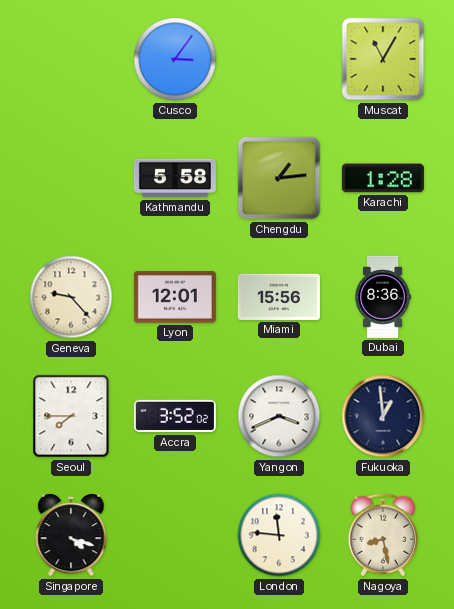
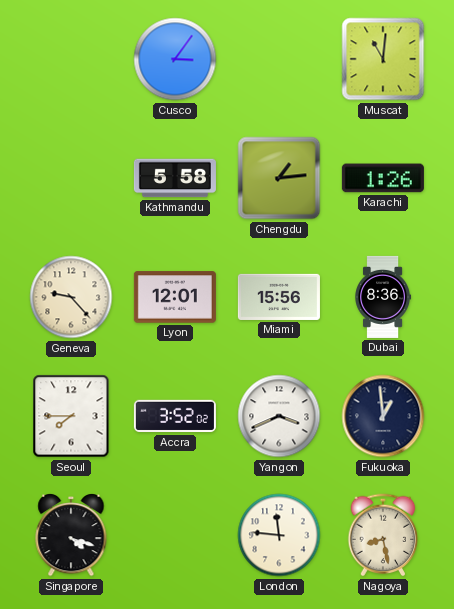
Muscat: 11:05 -> 11:01 (383, 59)
Karachi: 1:28 -> 1:26 (383, 178)
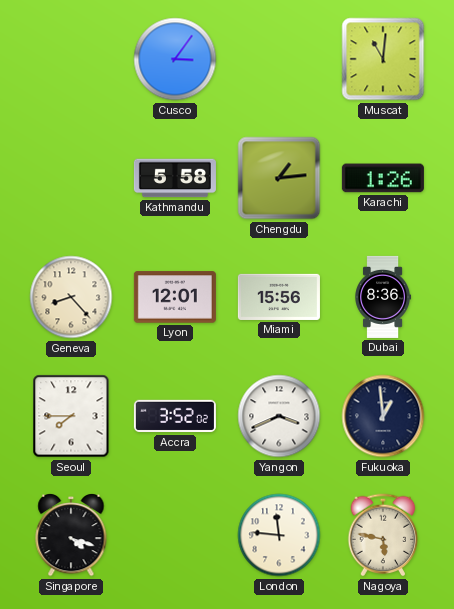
Geneva: 9:23 -> 8:23 (71, 297)
Nagoya: 8:28 -> 5:47 (383, 535)
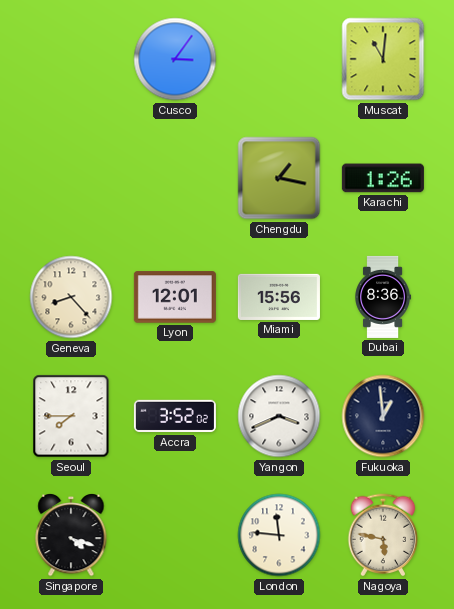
Kathmandu: 5:58 -> none (175, 178)
Chengdu: 1:14 -> 1:17 (279, 178)
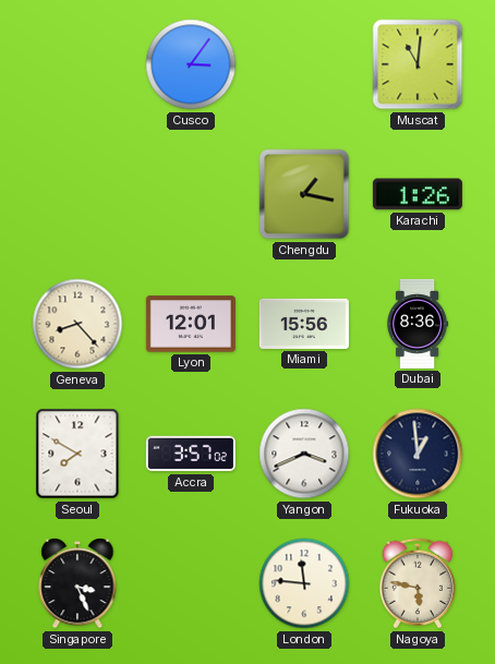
Seoul: 7:45 -> 7:50 (77, 454)
Accra: 3:52 -> 3:57 (191, 454)
Singapore: 4:18 -> 3:26 (77, 583)
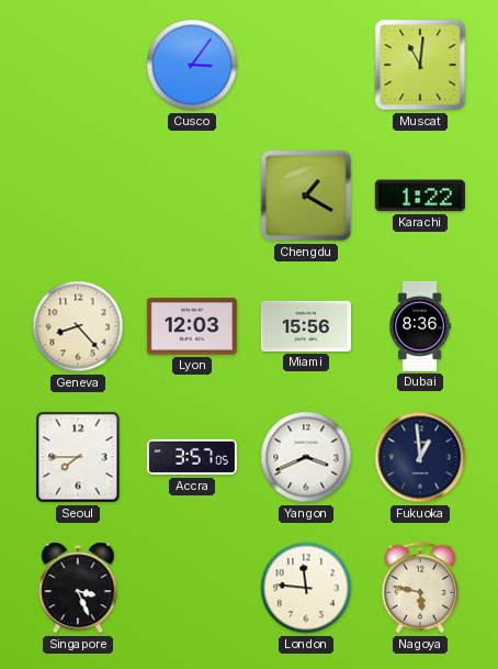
Chengdu: 1:17 -> 1:20 (306, 196)
Karachi: 1:26 -> 1:22 (420, 196)
Lyon: 12:01 -> 12:03 (192, 326)
Seoul: 7:50 -> 7:45 (78, 457)
Accra: 3:57:02 -> 3:57:05 (192, 457)
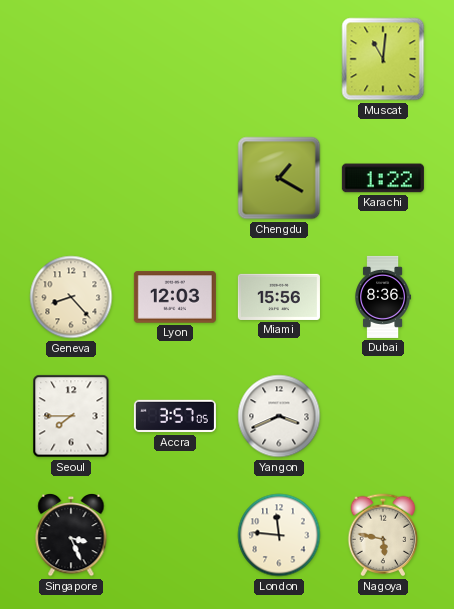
Cusco: 3:06 -> none (192, 65)
Fukuoka: 12:59 -> none (420, 457)
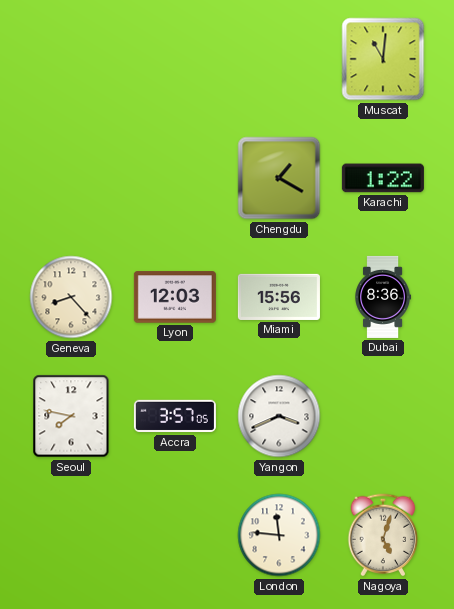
Seoul: 7:45 -> 7:47 (71, 416)
Singapore: 3:26 -> none (71, 535)
Nagoya: 5:47 -> 5:03 (383, 535)
